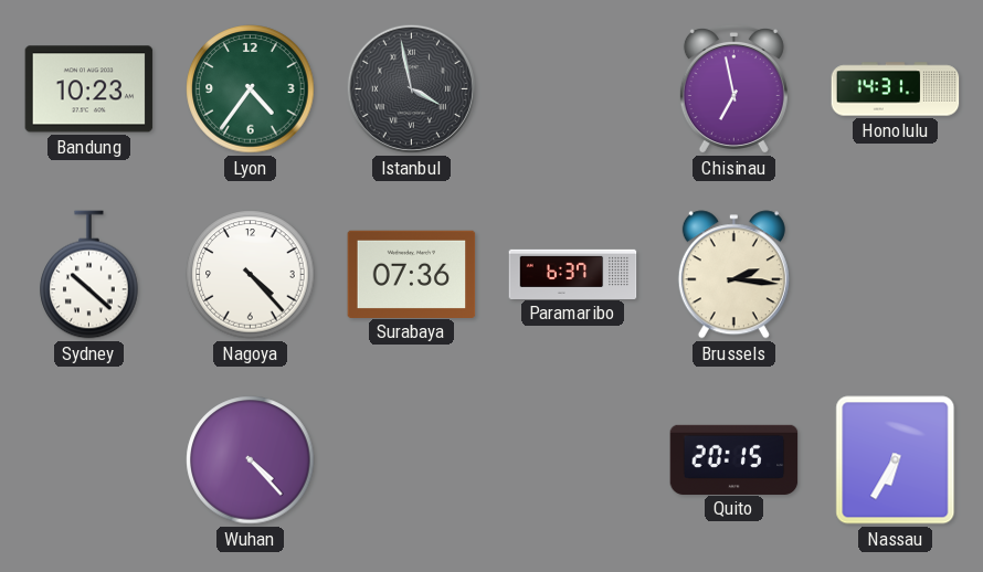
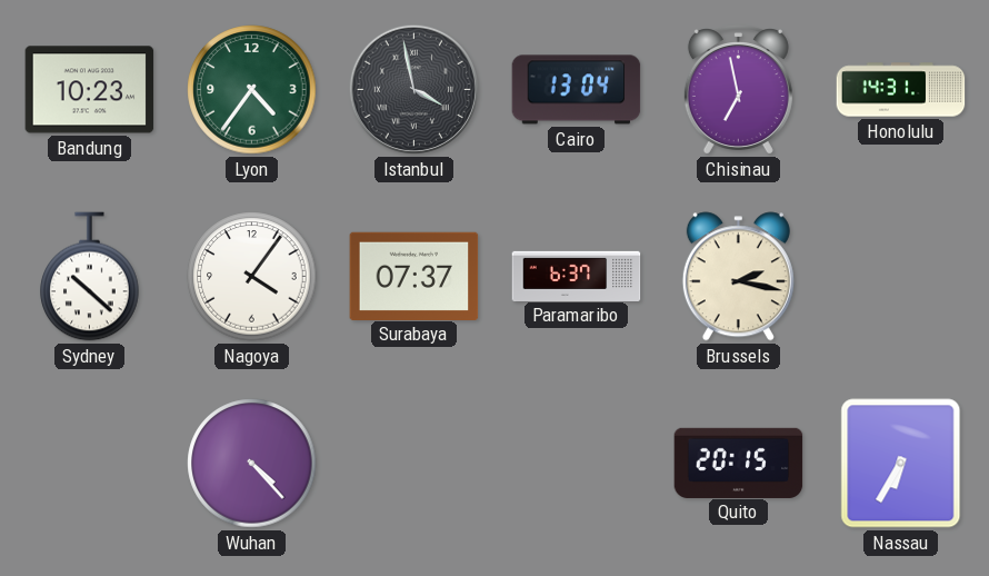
Cairo: none -> 13:04 (577, 90)
Nagoya: 4:23 -> 4:06 (252, 277)
Surabaya: 07:36 -> 07:37 (414, 276)
Brussels: 2:16 -> 2:17 (738, 277)
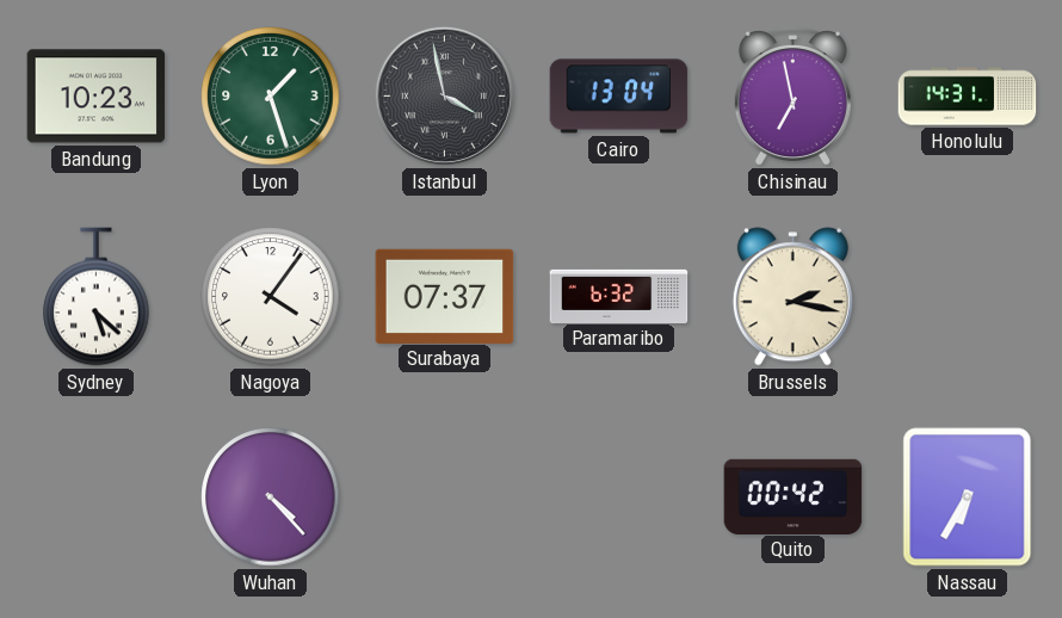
Lyon: 4:36 -> 1:27 (271, 97)
Sydney: 10:22 -> 5:22 (97, 297)
Paramaribo: 6:37 -> 6:32 (619, 296)
Quito: 20:15 -> 00:42 (794, 496)
